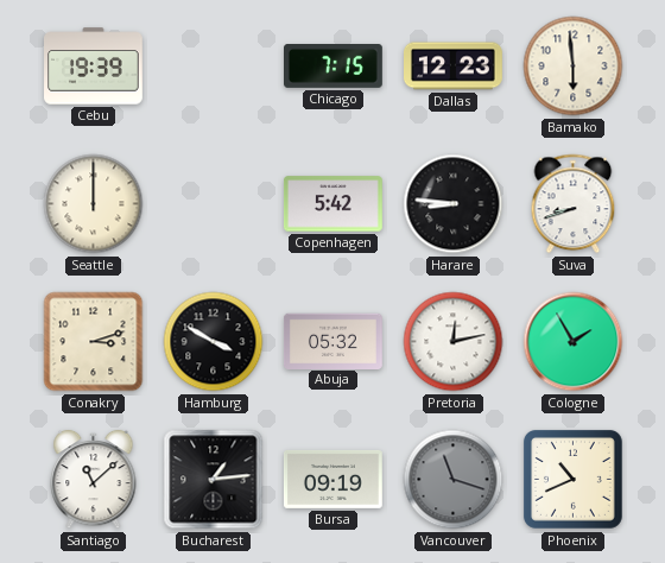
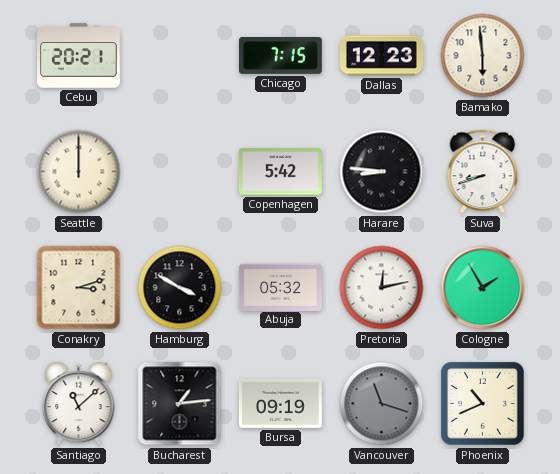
Cebu: 19:39 -> 20:21 (79, 56)
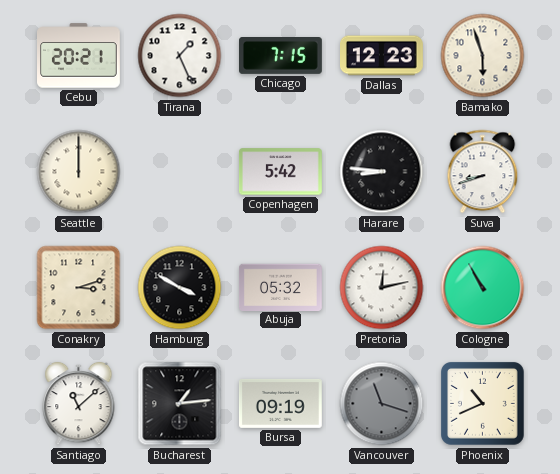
Tirana: none -> 1:26 (180, 56)
Bamako: 5:59 -> 5:57 (483, 56)
Cologne: 1:55 -> 10:55 (483, 288)
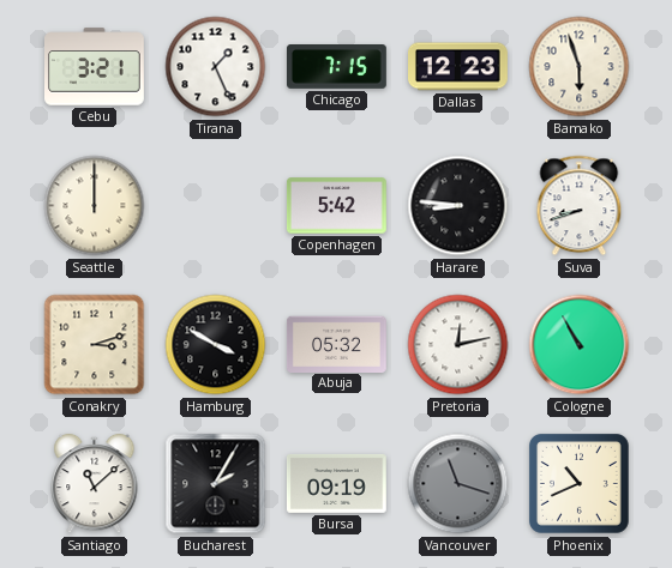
Cebu: 20:21 -> 3:21 (95, 67)
Bucharest: 1:14 -> 2:05 (216, 484)
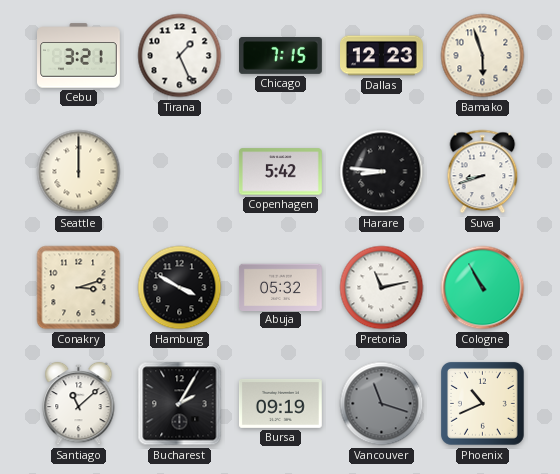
Pretoria: 12:13 -> 11:13 (382, 288)
